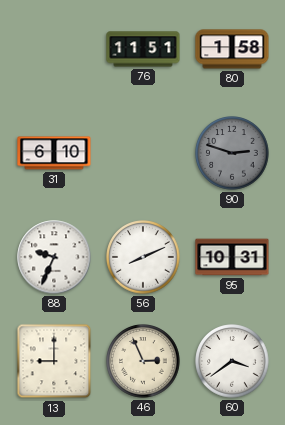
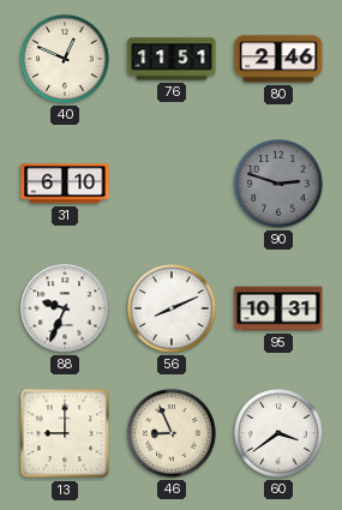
40: none -> 12:49 (65, 59)
80: 1:58 -> 2:46 (278, 59)
46: 2:56 -> 8:56 (172, 433)
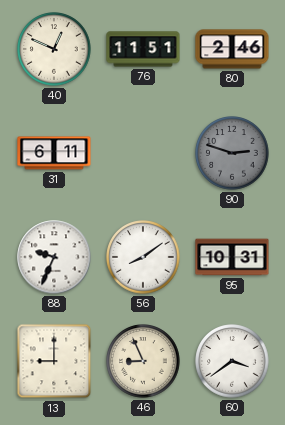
31: 6:10 -> 6:11 (54, 153)
56: 8:11 -> 8:09 (143, 257)
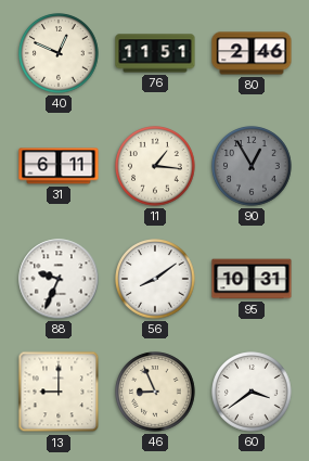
11: none -> 1:16 (155, 166)
90: 2:48 -> 12:55 (252, 166)
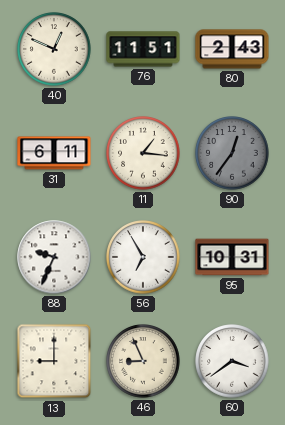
80: 2:46 -> 2:43 (232, 49)
90: 12:55 -> 12:36 (232, 153)
56: 8:09 -> 6:55 (143, 257)
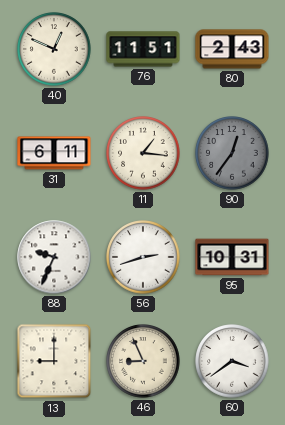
56: 6:55 -> 2:42 (143, 257)
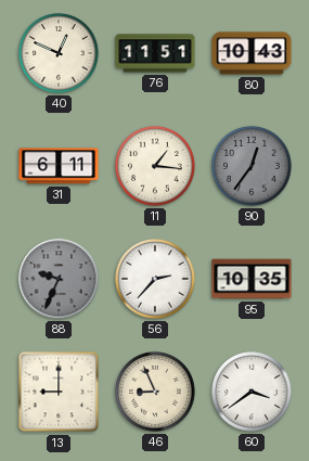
80: 2:43 -> 10:43 (252, 53)
88 dial: white -> grey (59, 279)
56: 2:42 -> 2:37 (155, 279)
95: 10:31 -> 10:35 (252, 279)
